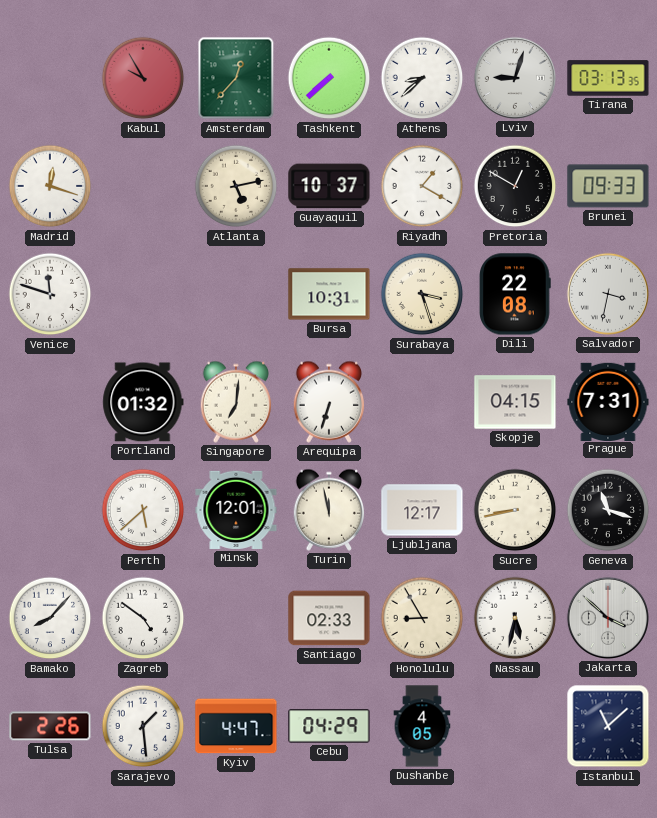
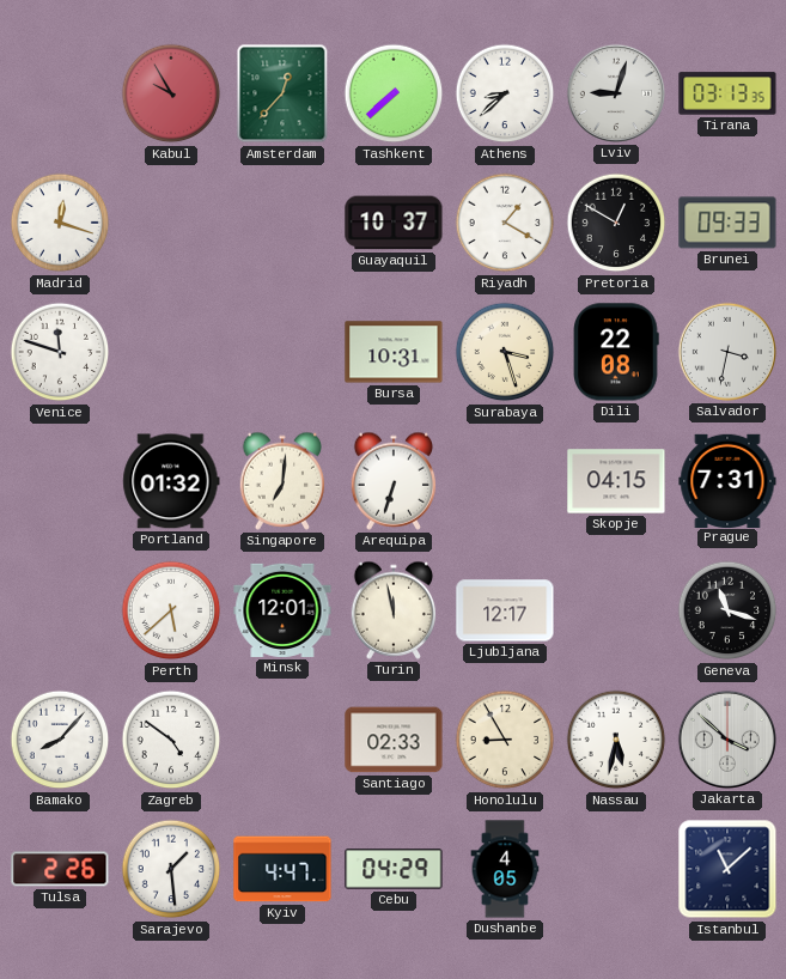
Atlanta: 5:13 -> none (236, 186)
Sucre: 8:43 -> none (515, 510)
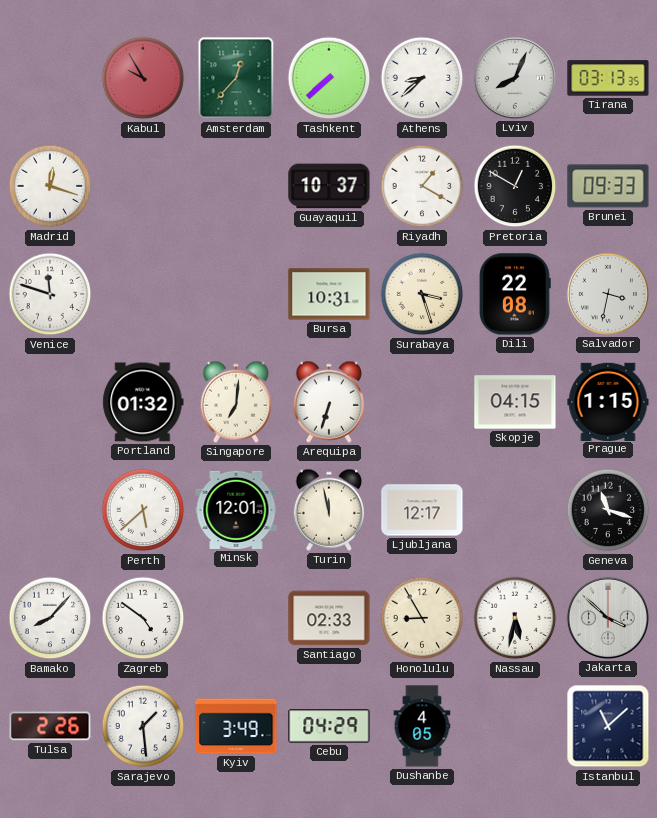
Lviv: 9:03 -> 8:04 (515, 78)
Prague: 7:31 -> 1:15 (608, 401)
Kyiv: 4:47 -> 3:49 (236, 726)
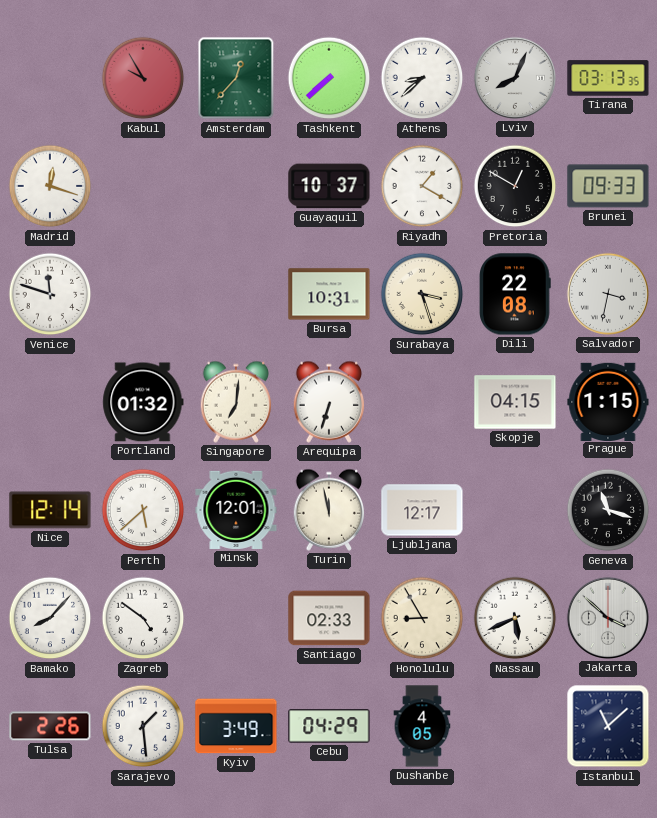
Nice: none -> 12:14 (50, 510)
Nassau: 5:32 -> 5:41 (515, 618)
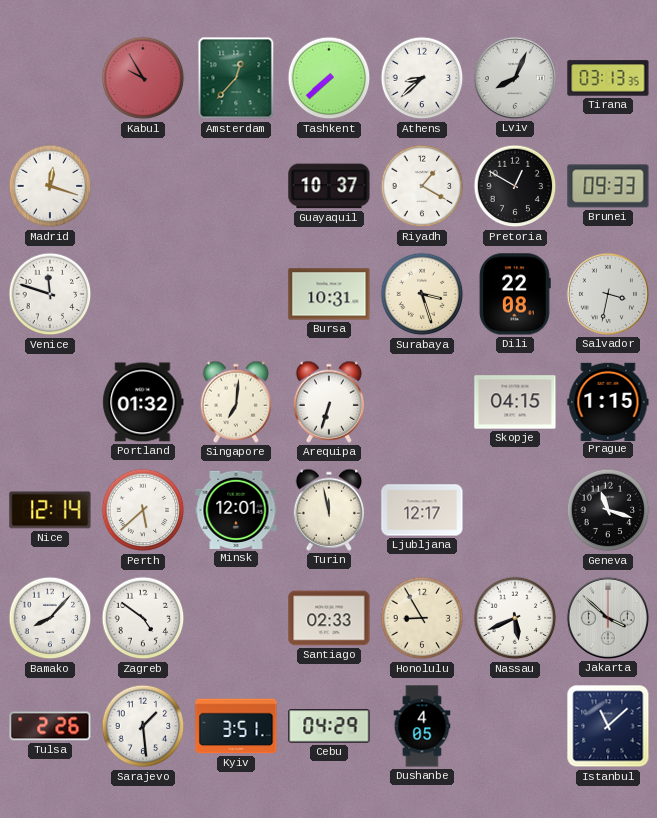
Kyiv: 3:49 -> 3:51 (236, 726)
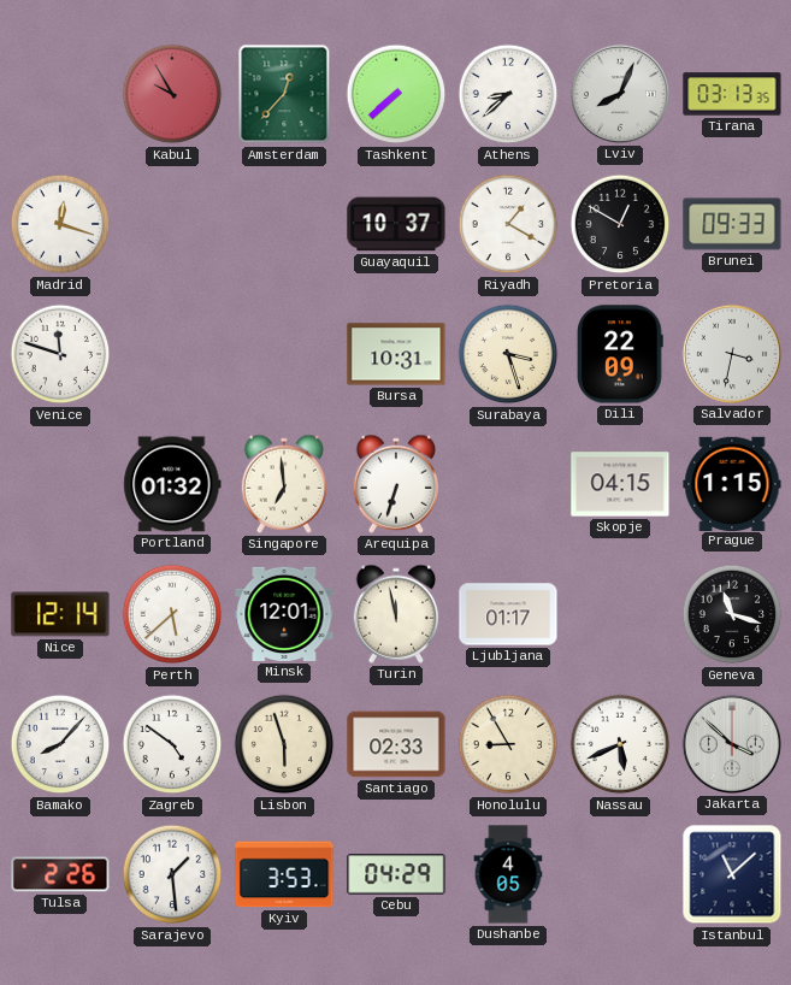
Dili: 22:08 -> 22:09 (620, 354)
Singapore: 7:01 -> 6:59 (284, 484)
Ljubljana: 12:17 -> 01:17 (508, 614)
Lisbon: none -> 5:57 (284, 744)
Kyiv: 3:51 -> 3:53 (284, 874)
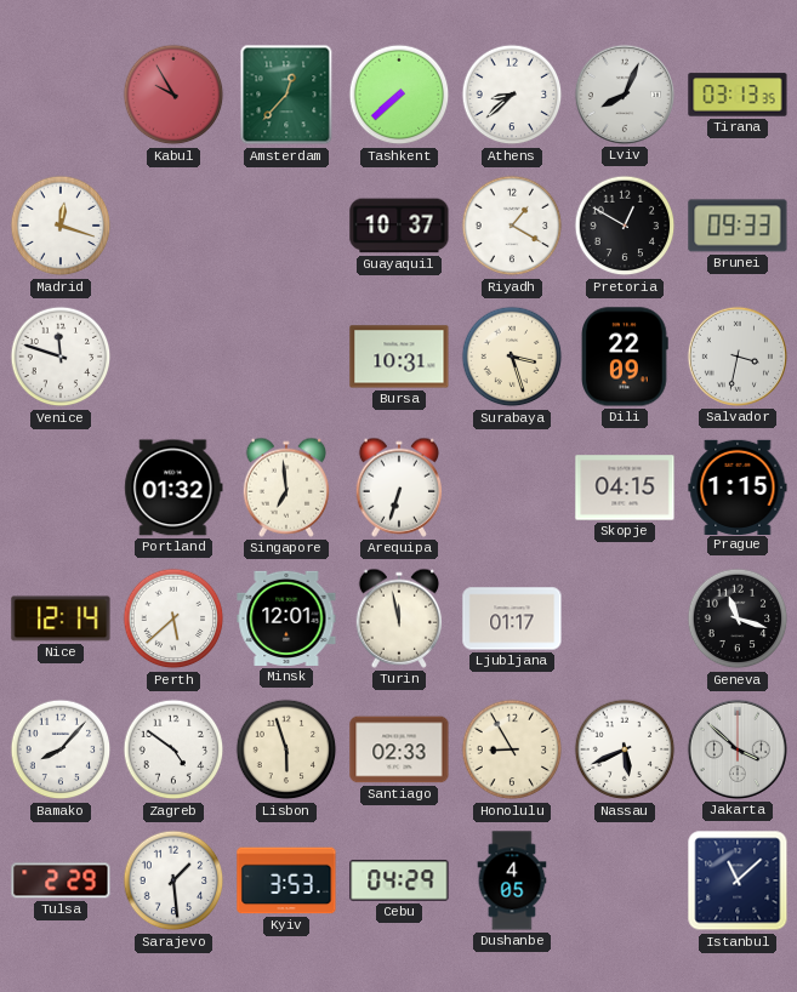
Tulsa: 2:26 -> 2:29 (61, 880)
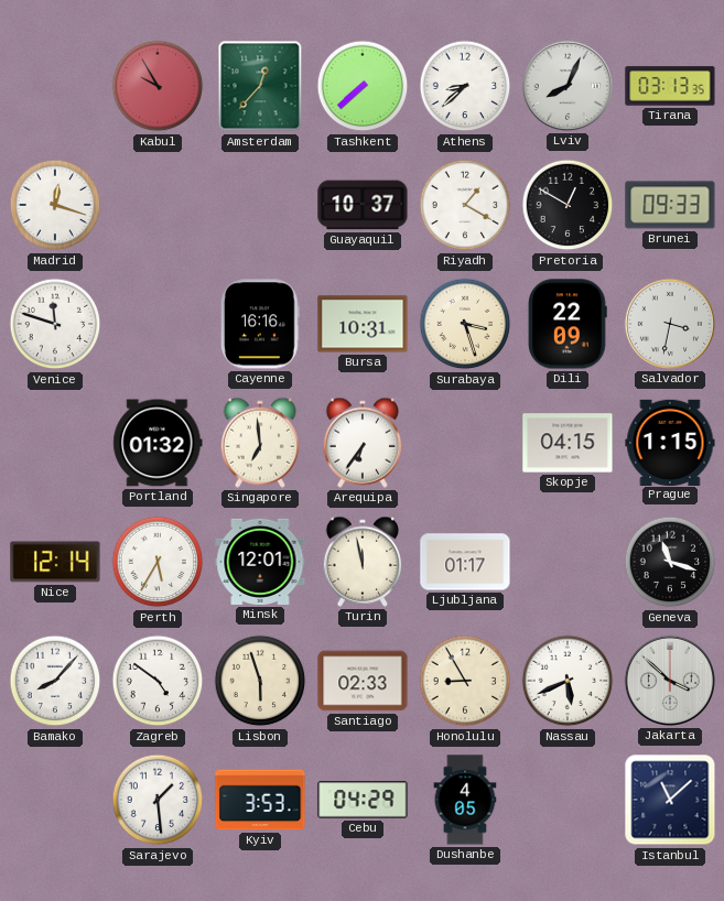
Cayenne: none -> 16:16 (260, 324)
Arequipa: 6:33 -> 6:36 (363, 443)
Perth: 5:38 -> 5:35 (158, 562)
Tulsa: 2:29 -> none (61, 880)
